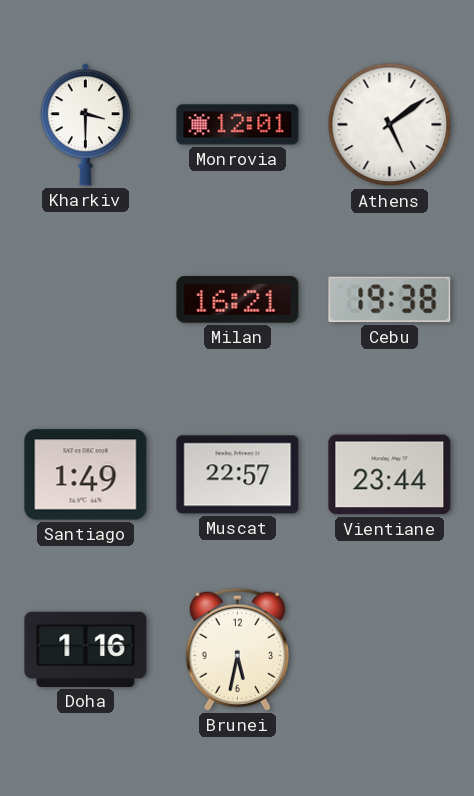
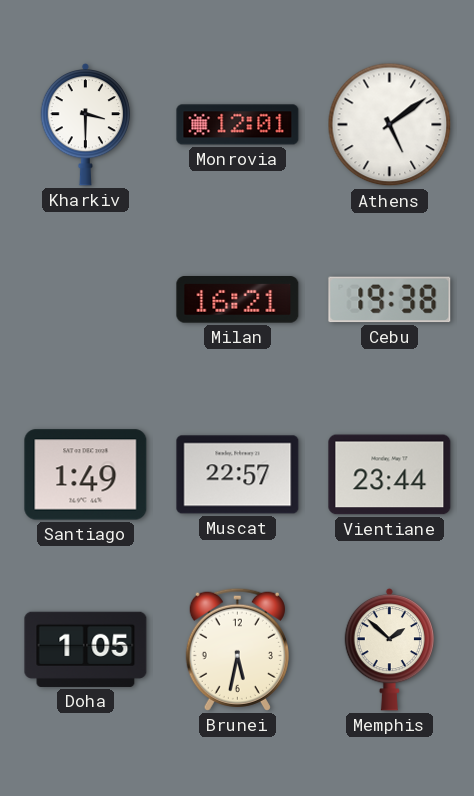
Doha: 1:16 -> 1:05 (86, 649)
Memphis: none -> 1:52 (390, 649)
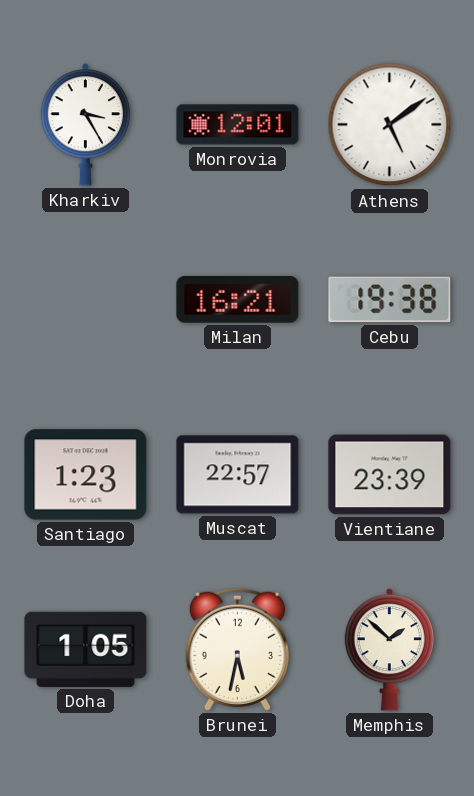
Kharkiv: 3:30 -> 3:25 (86, 124)
Santiago: 1:49 -> 1:23 (86, 475)
Vientiane: 23:44 -> 23:39 (390, 475)
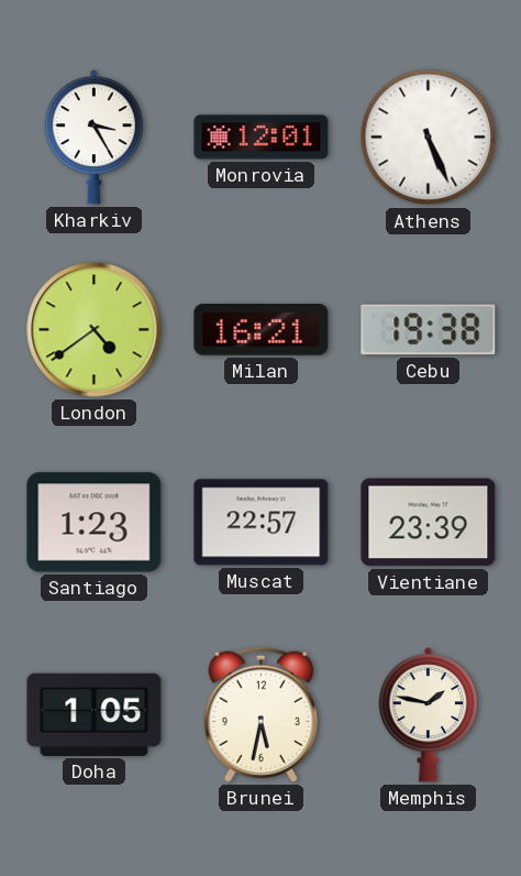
Athens: 5:09 -> 5:26 (429, 138)
London: none -> 4:39 (95, 330)
Memphis: 1:52 -> 1:47 (429, 714)
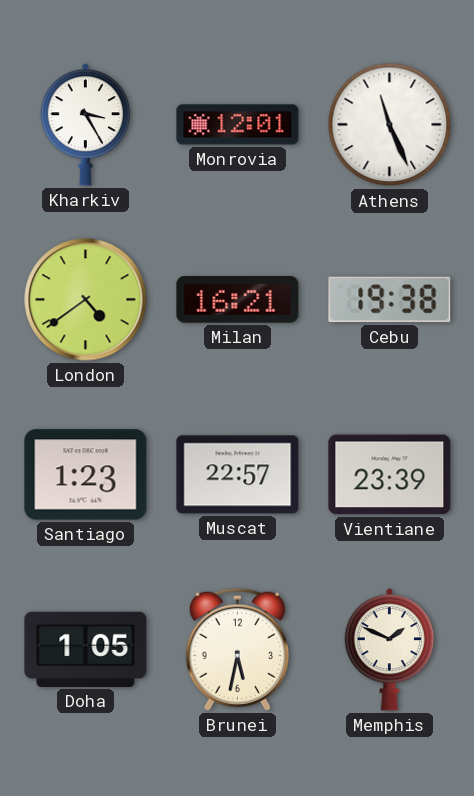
Athens: 5:26 -> 11:26 (390, 125)
Memphis: 1:47 -> 1:49 (390, 649)
